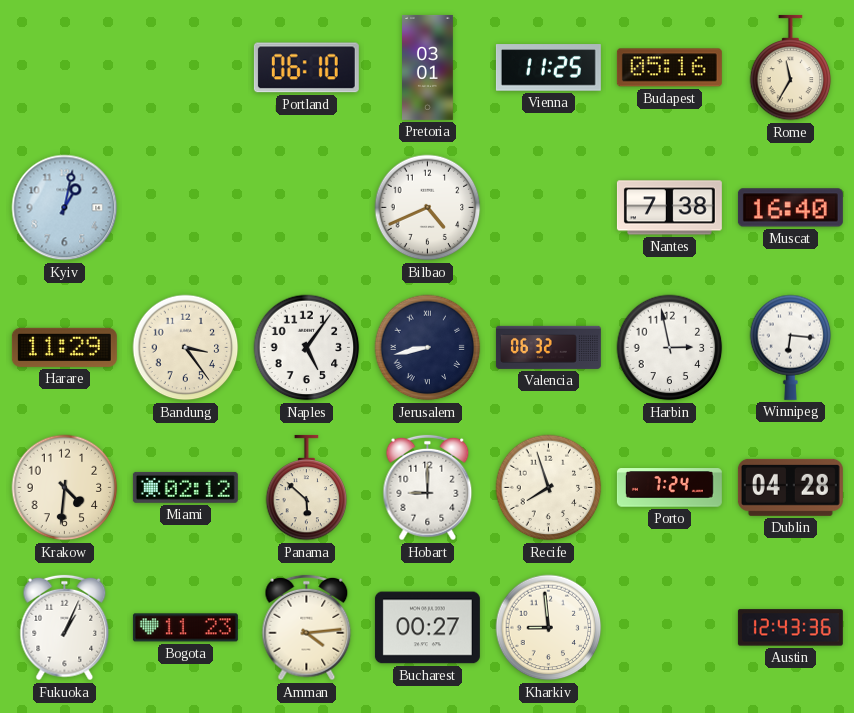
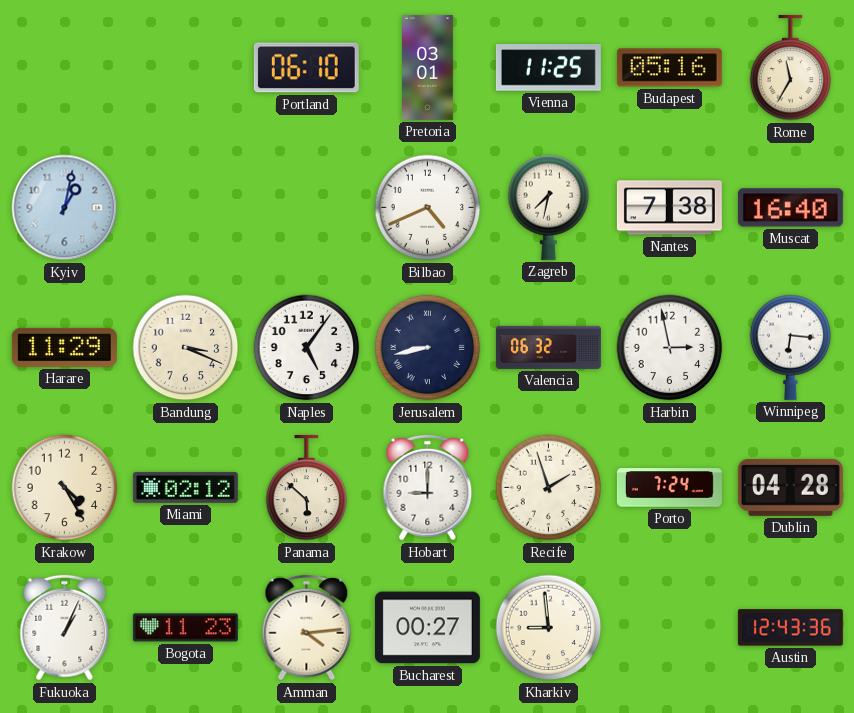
Zagreb: none -> 7:32 (549, 207)
Bandung: 3:24 -> 3:19 (186, 348)
Krakow: 4:31 -> 4:25 (65, 488)
Recife: 7:57 -> 1:57 (549, 488)
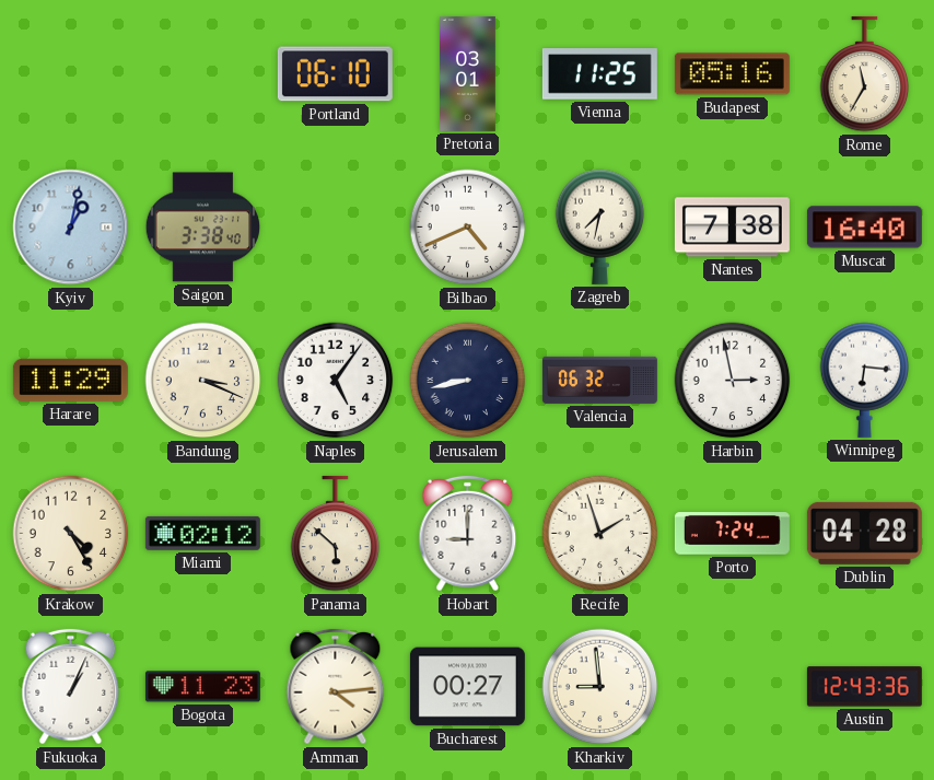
Saigon: none -> 3:38 (202, 228)
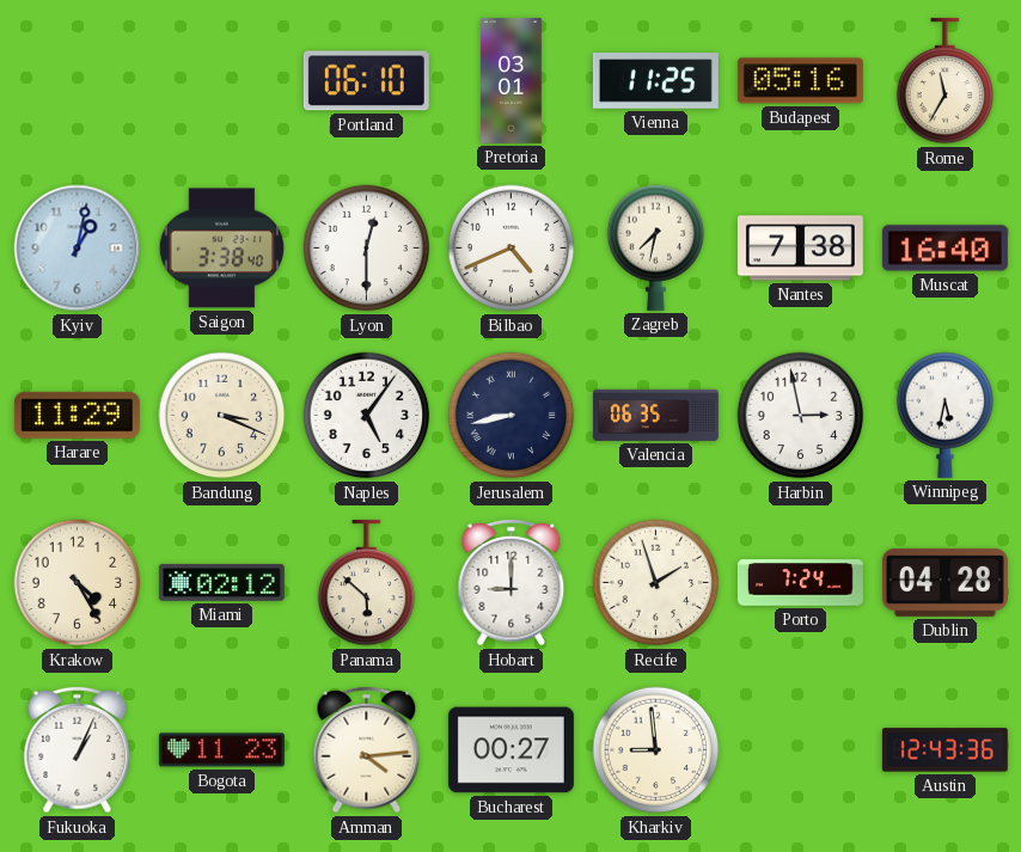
Lyon: none -> 12:30 (367, 249)
Valencia: 06:32 -> 06:35 (655, 415)
Winnipeg: 6:16 -> 5:32 (946, 415)
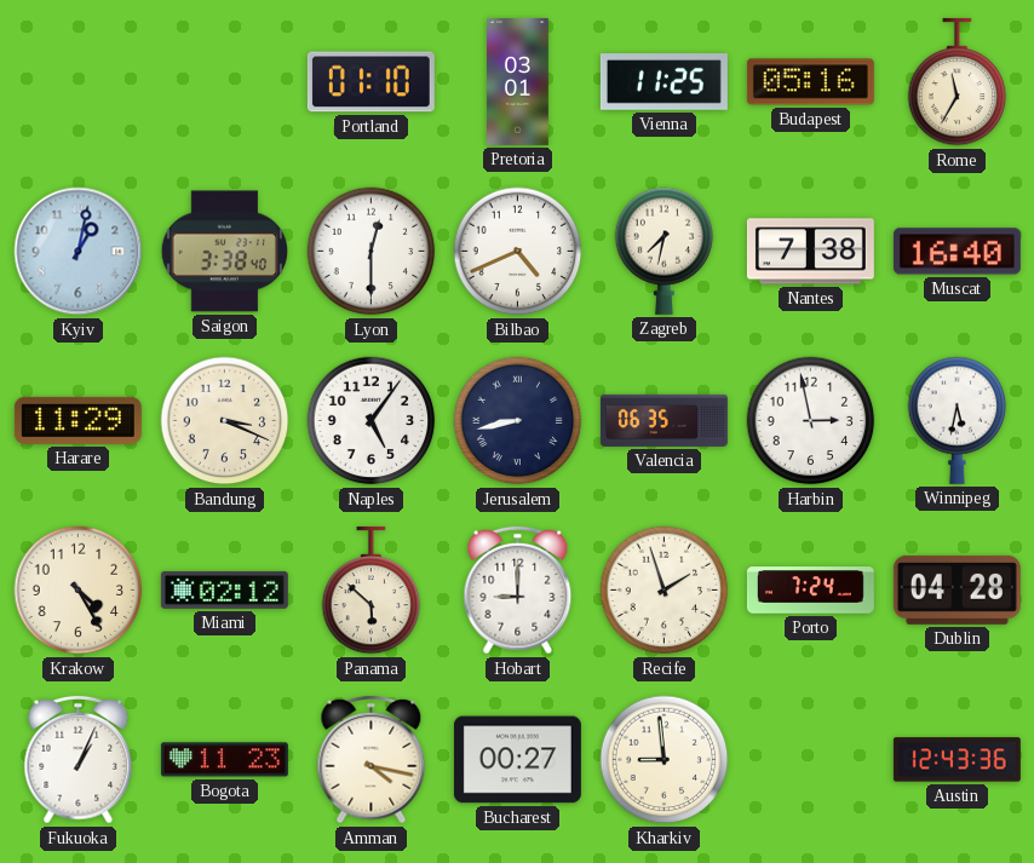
Portland: 06:10 -> 01:10 (370, 82)
Amman: 4:14 -> 4:17 (372, 760)
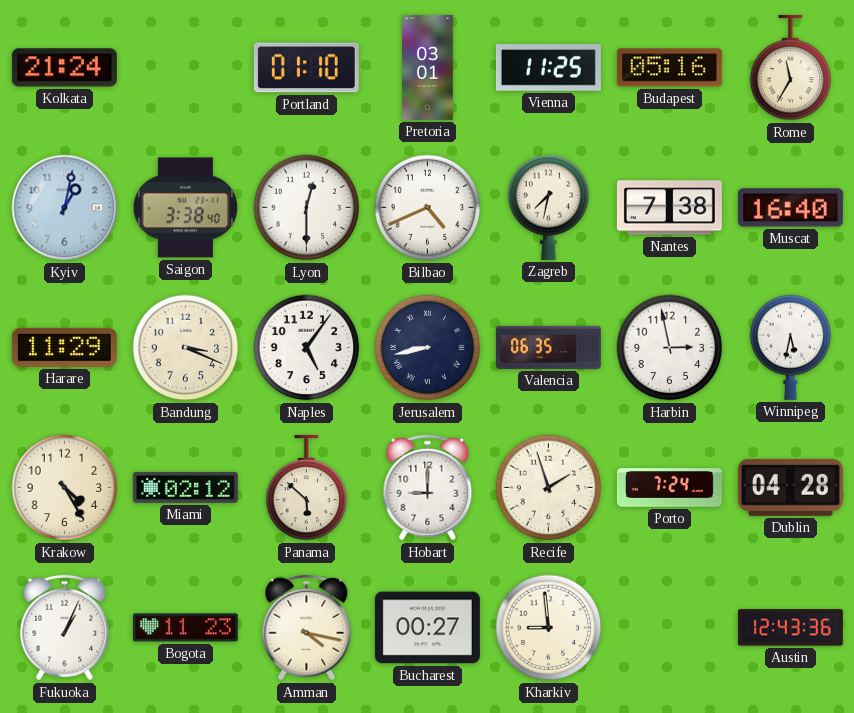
Kolkata: none -> 21:24 (64, 68)
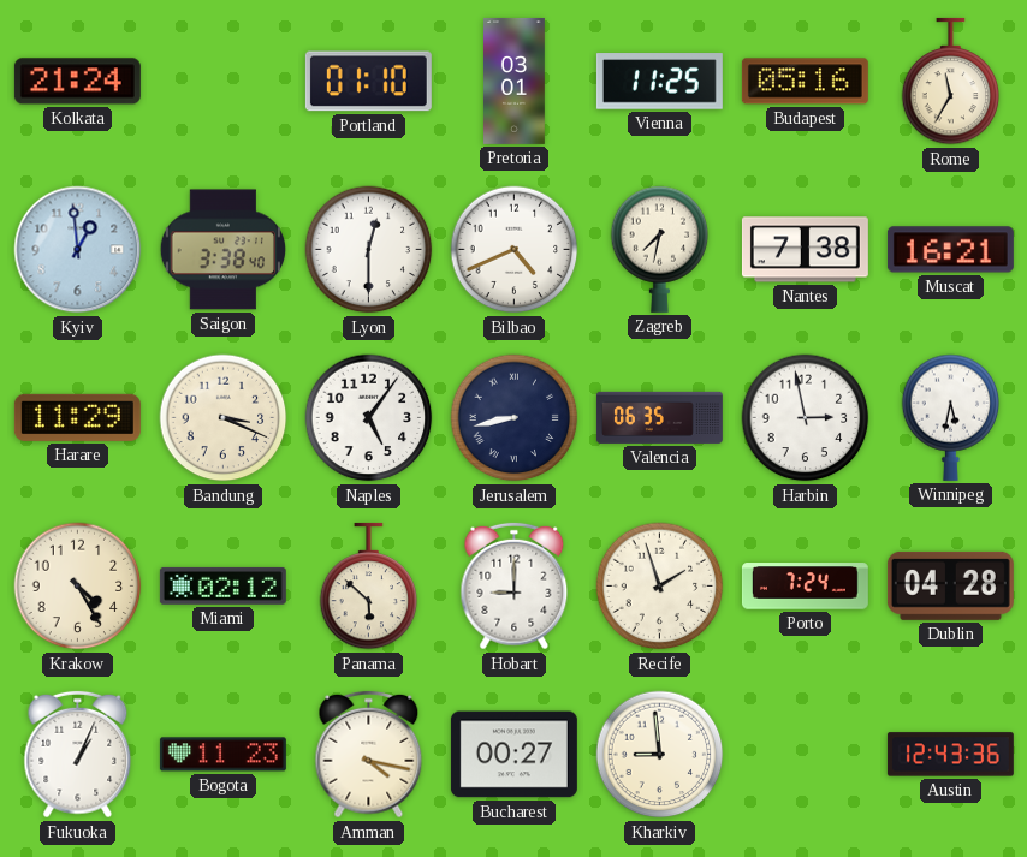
Kyiv: 1:02 -> 12:59 (78, 250)
Muscat: 16:40 -> 16:21 (950, 250)
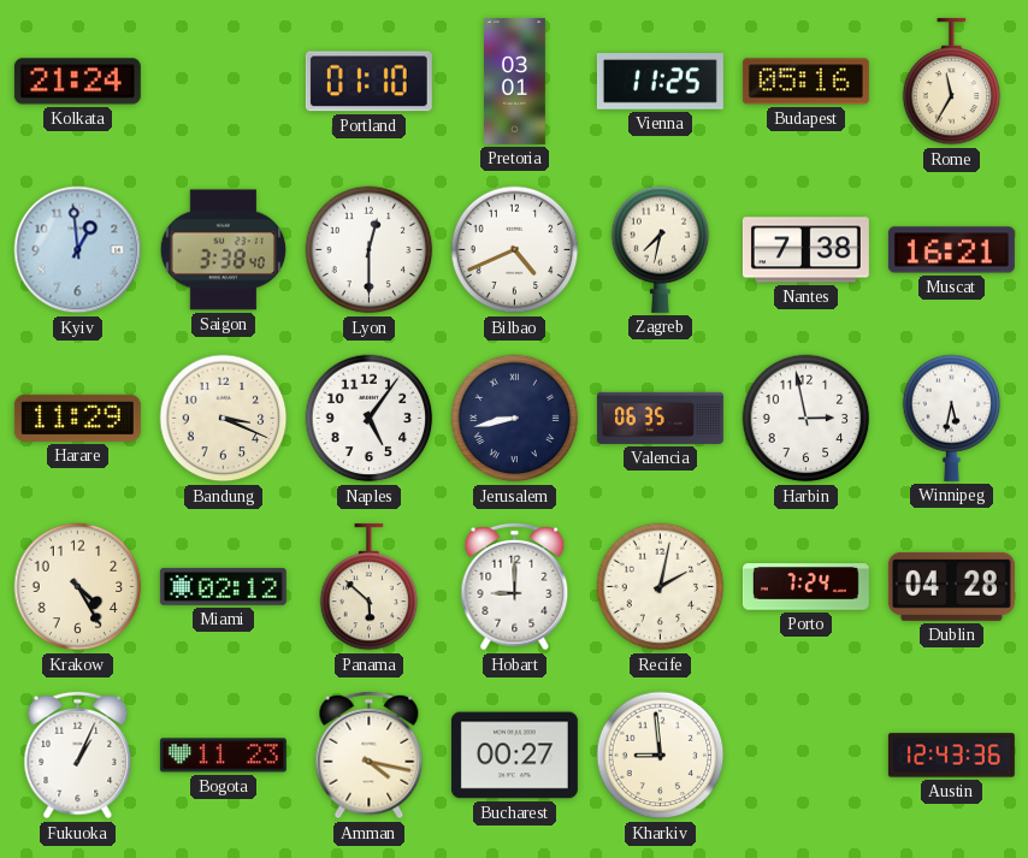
Recife: 1:57 -> 2:02 (661, 587)
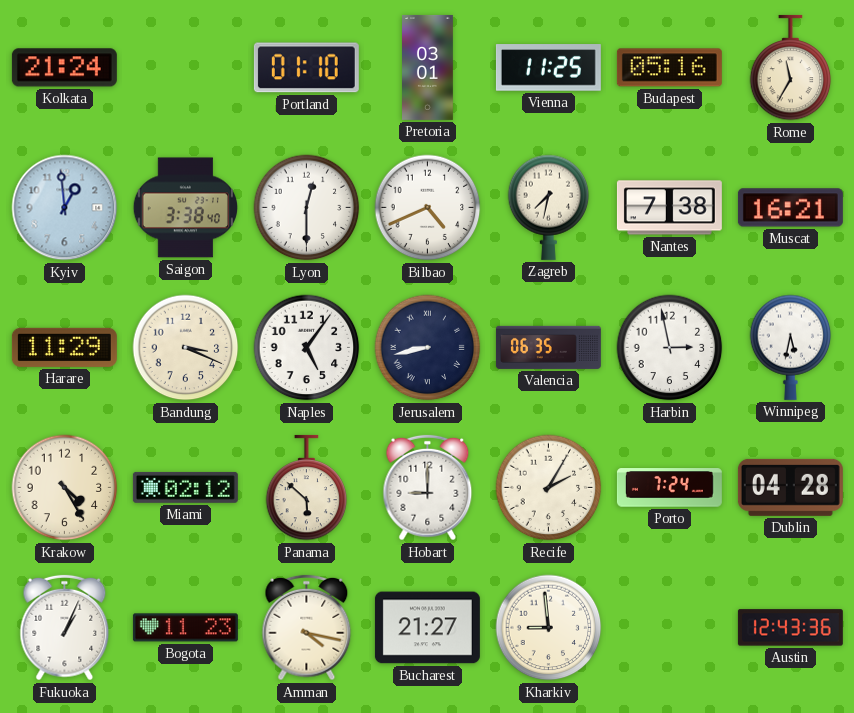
Recife: 2:02 -> 2:05 (549, 488)
Bucharest: 00:27 -> 21:27 (427, 628)
